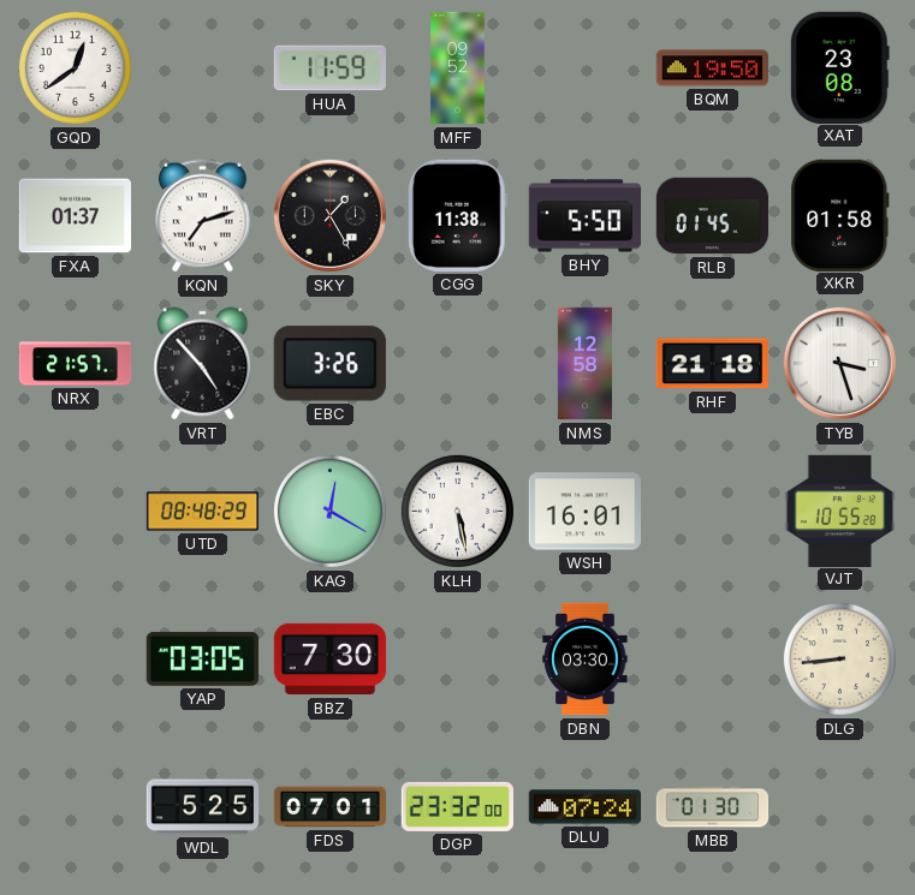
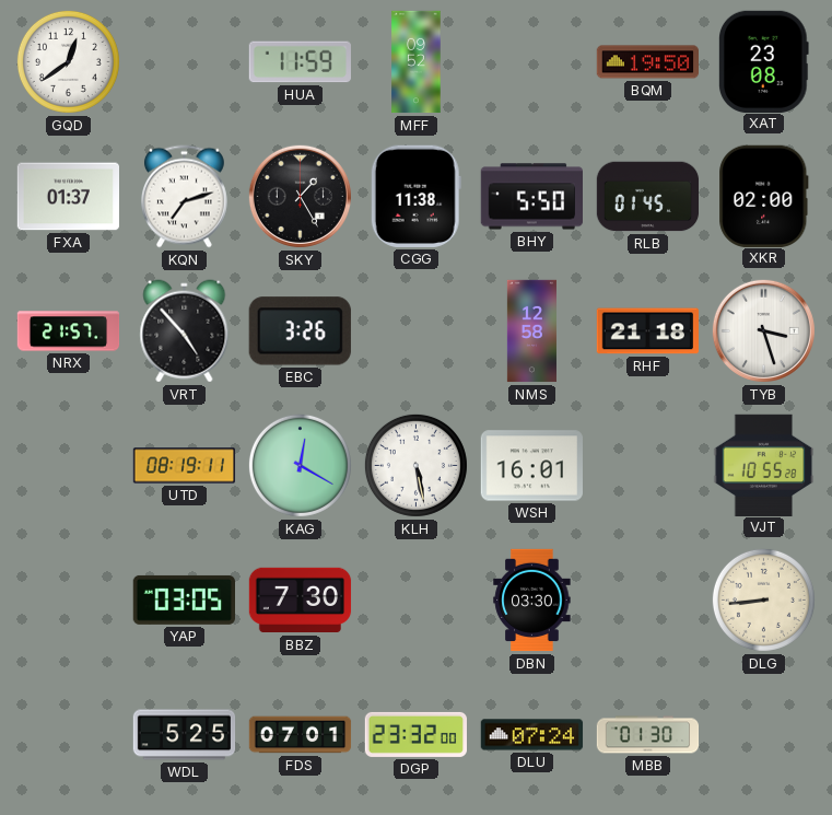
XKR: 01:58 -> 02:00 (764, 196)
UTD: 08:48 -> 08:19 (185, 466)
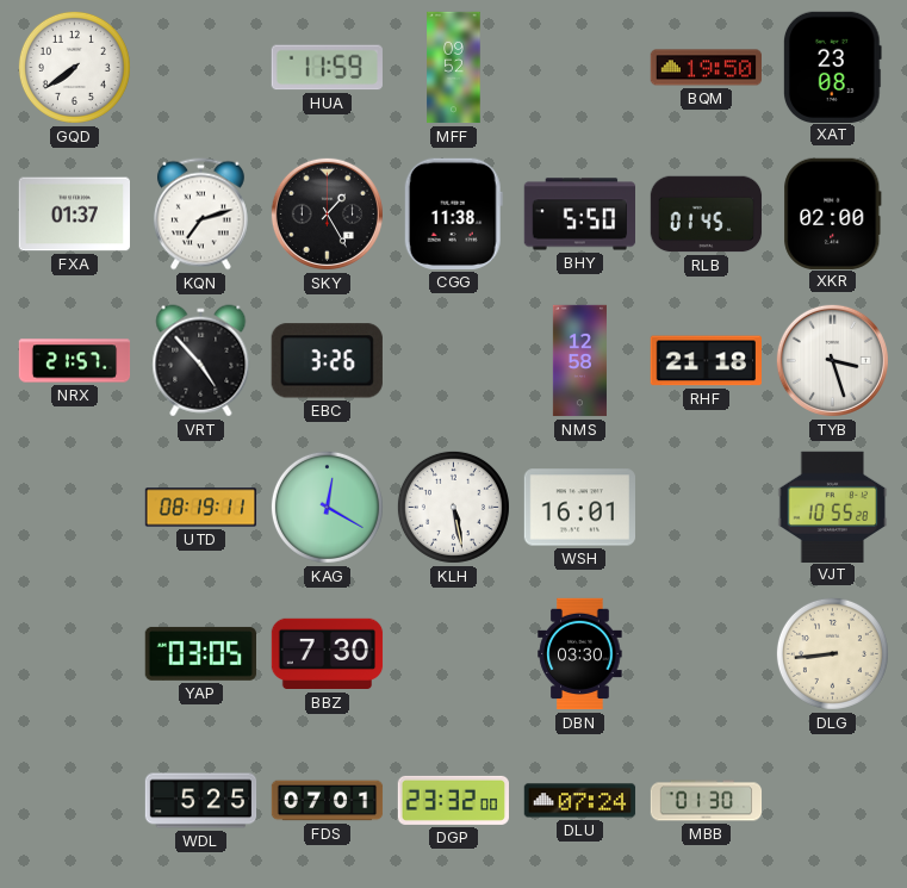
GQD: 12:39 -> 7:39 (74, 67)
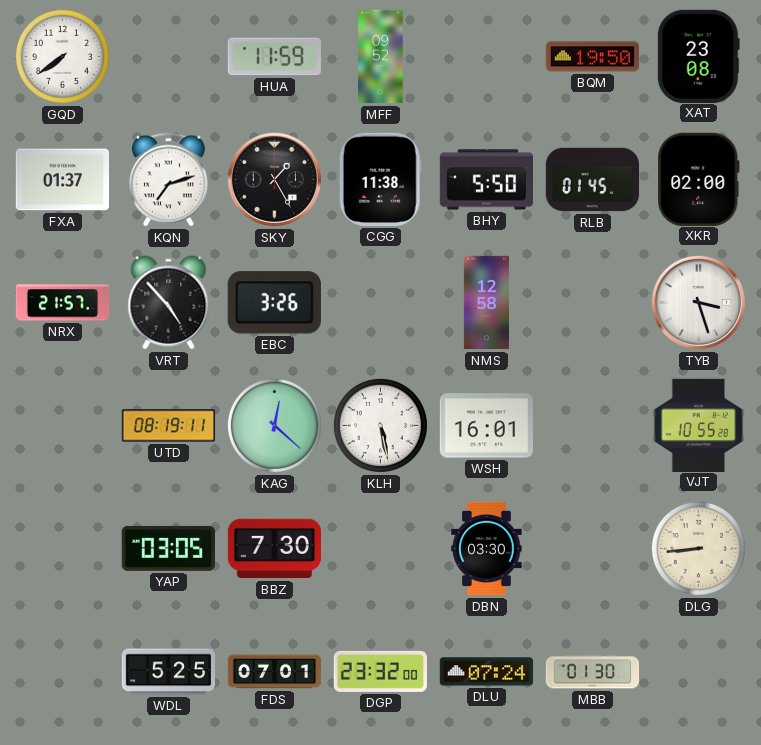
RHF: 21:18 -> none (706, 361)
KAG: 12:20 -> 12:22 (274, 425)
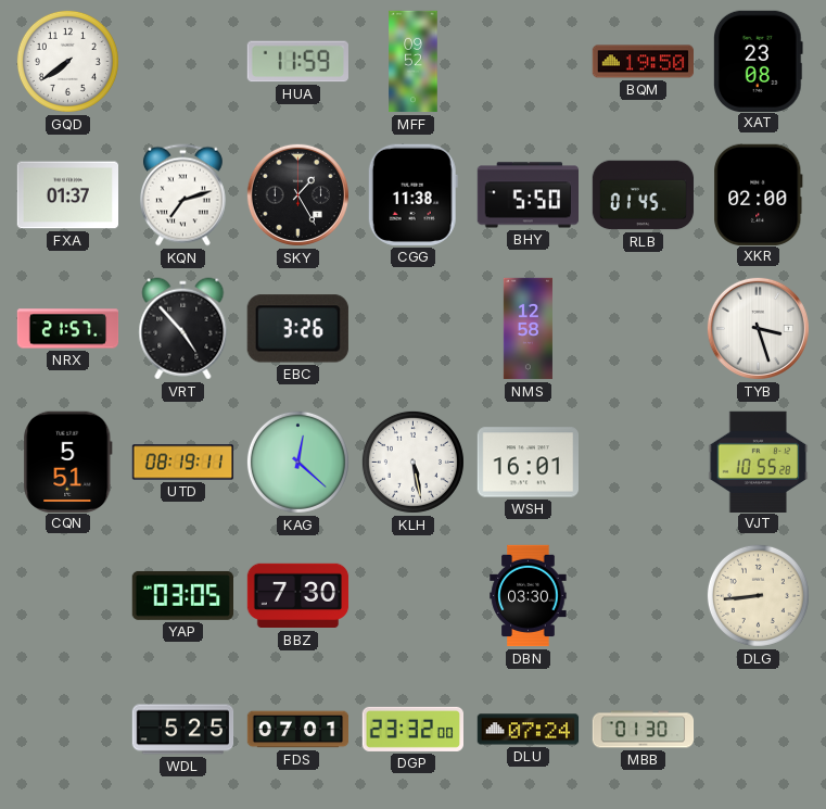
CQN: none -> 5:51 (68, 462)
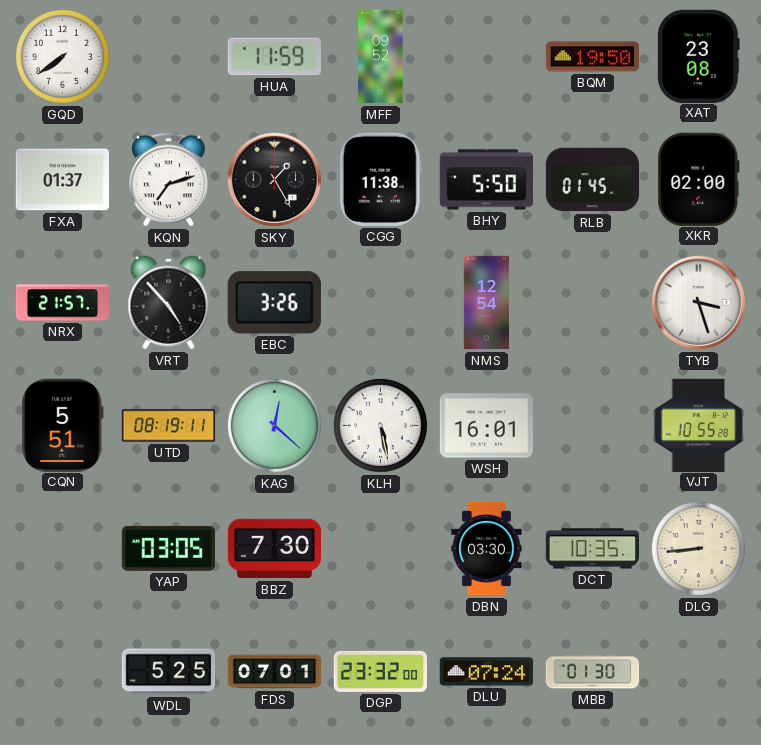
NMS: 12:58 -> 12:54 (486, 303)
DCT: none -> 10:35 (592, 549)
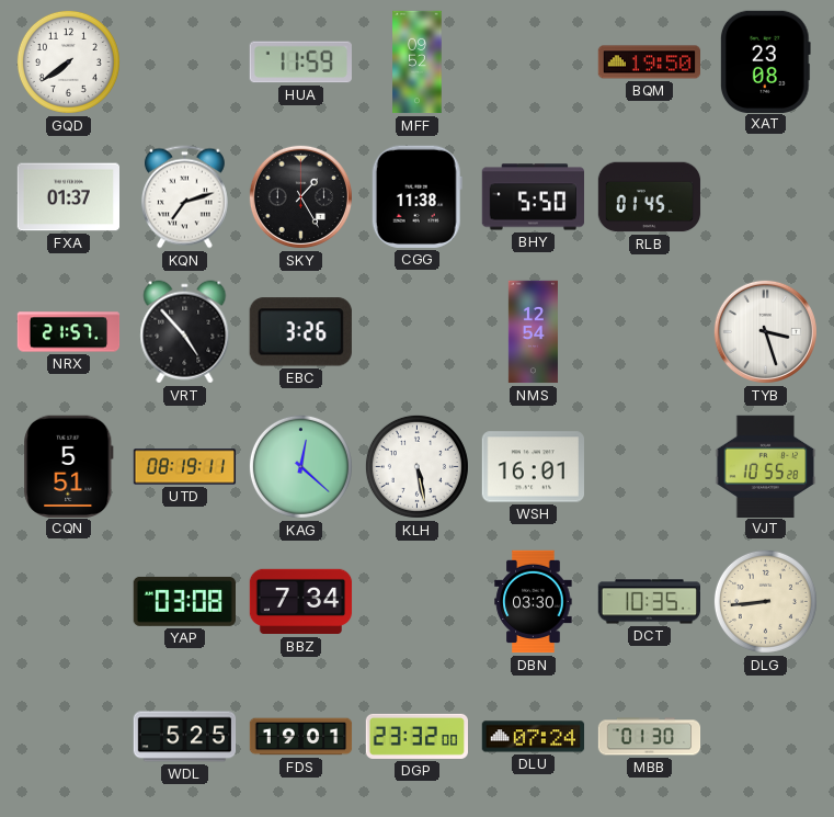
XKR: 02:00 -> none (699, 179)
YAP: 03:05 -> 03:08 (184, 601)
BBZ: 7:30 -> 7:34 (301, 602)
FDS: 07:01 -> 19:01 (301, 737)
